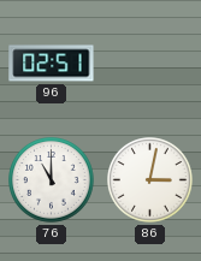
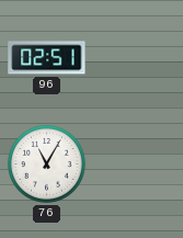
76: 11:00 -> 11:05 (47, 165)
86: 3:02 -> none (150, 180)
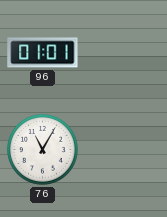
96: 02:51 -> 01:01 (43, 53)
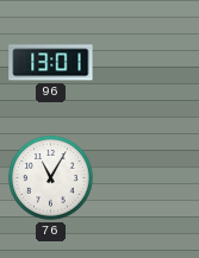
96: 01:01 -> 13:01 (51, 63)
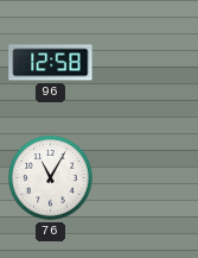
96: 13:01 -> 12:58 (51, 63)
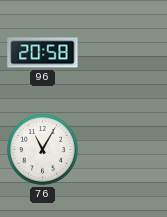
96: 12:58 -> 20:58 (43, 53)
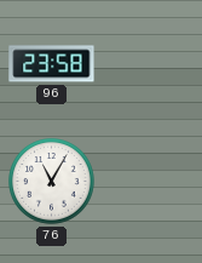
96: 20:58 -> 23:58 (52, 64)
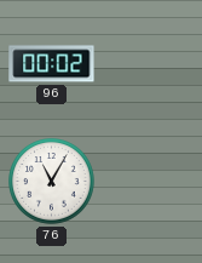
96: 23:58 -> 00:02 (52, 64)
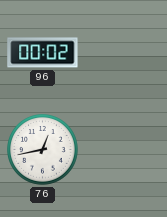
76: 11:05 -> 12:43 (43, 150)
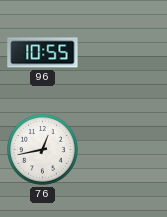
96: 00:02 -> 10:55 (43, 53)
